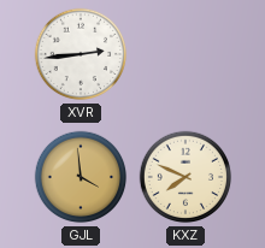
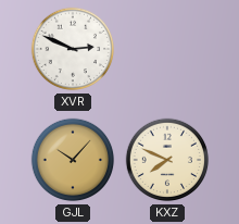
XVR: 2:44 -> 2:49 (73, 49)
GJL: 3:59 -> 10:07 (73, 160)
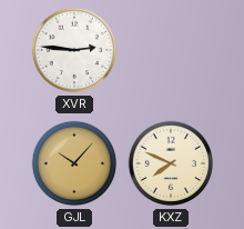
XVR: 2:49 -> 2:46 (74, 50)
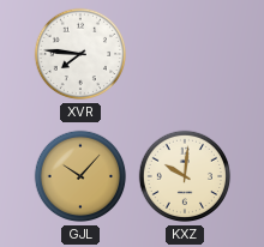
XVR: 2:46 -> 7:46 (80, 54)
KXZ: 7:49 -> 10:01 (185, 176)
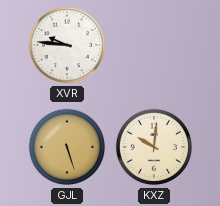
XVR: 7:46 -> 9:46 (67, 45)
GJL: 10:07 -> 5:27 (67, 147)
